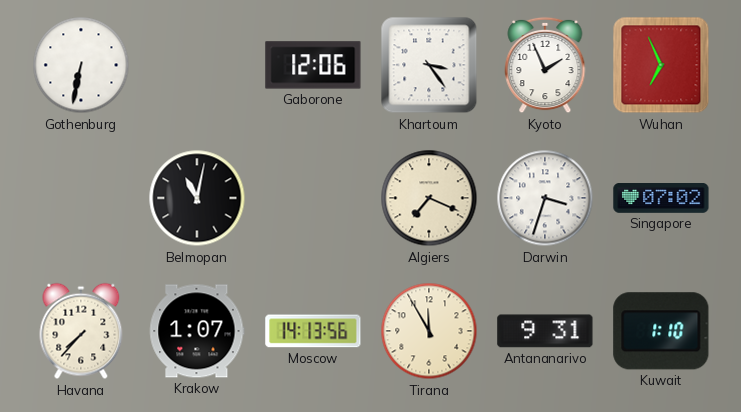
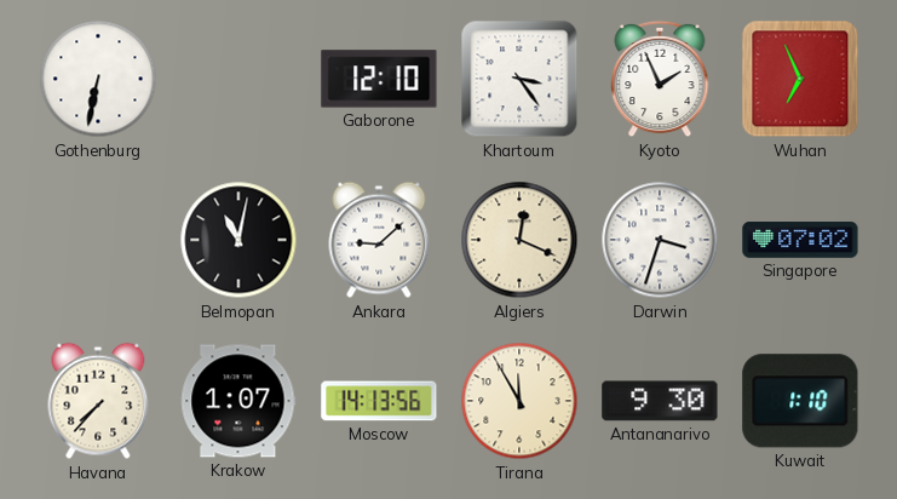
Gaborone: 12:06 -> 12:10 (379, 79)
Ankara: none -> 9:08 (379, 240)
Algiers: 7:19 -> 12:19 (519, 240)
Antananarivo: 9:31 -> 9:30 (660, 401)
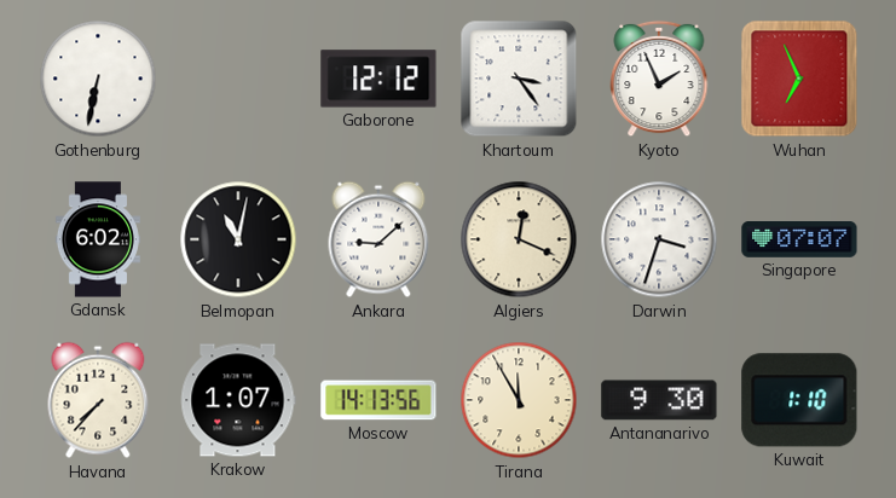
Gaborone: 12:10 -> 12:12 (378, 79)
Gdansk: none -> 6:02 (98, 239)
Singapore: 07:02 -> 07:07 (799, 241)
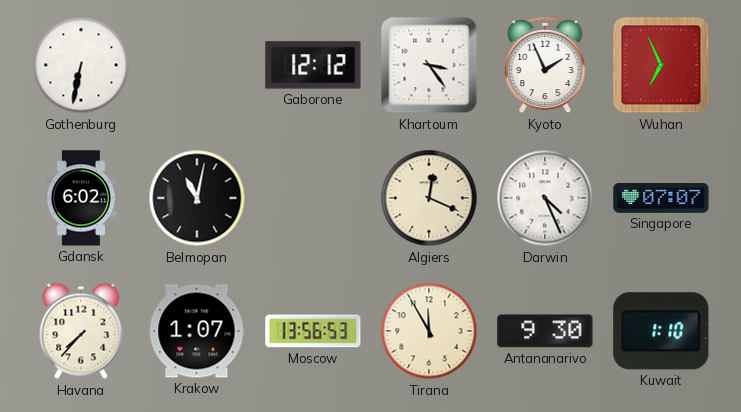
Ankara: 9:08 -> none (378, 239)
Darwin: 3:33 -> 4:26 (545, 198)
Moscow: 14:13 -> 13:56 (313, 331)
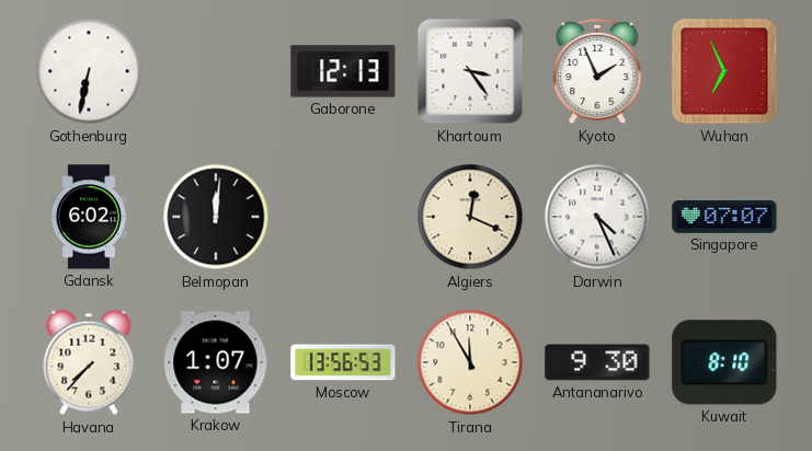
Gaborone: 12:12 -> 12:13 (343, 71)
Belmopan: 11:02 -> 12:01 (216, 217)
Kuwait: 1:10 -> 8:10 (724, 362)
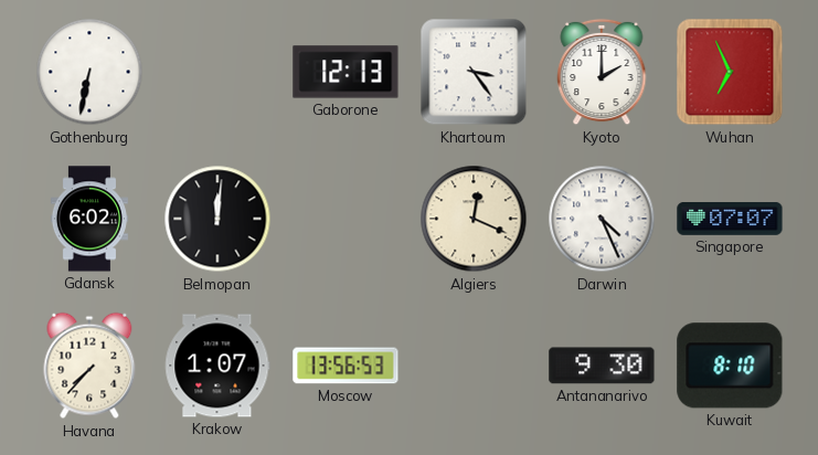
Kyoto: 1:56 -> 2:00 (602, 72)
Tirana: 11:55 -> none (470, 362)
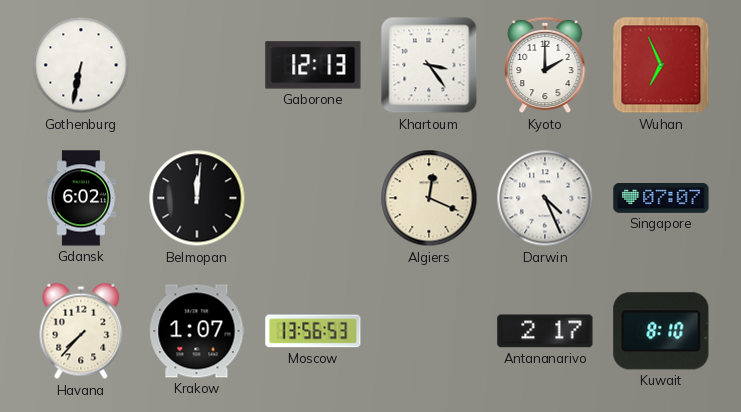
Antananarivo: 9:30 -> 2:17 (545, 331)
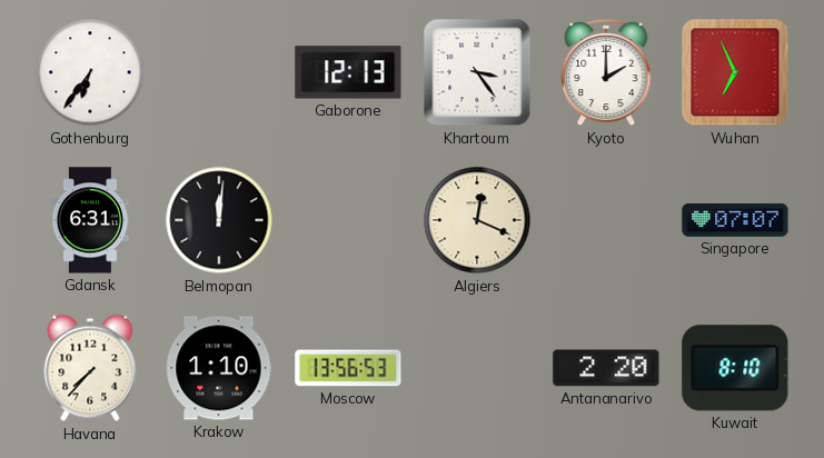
Gothenburg: 6:32 -> 6:36 (90, 72)
Gdansk: 6:02 -> 6:31 (90, 220)
Darwin: 4:26 -> none (545, 198)
Krakow: 1:07 -> 1:10 (219, 368)
Antananarivo: 2:17 -> 2:20 (606, 368)
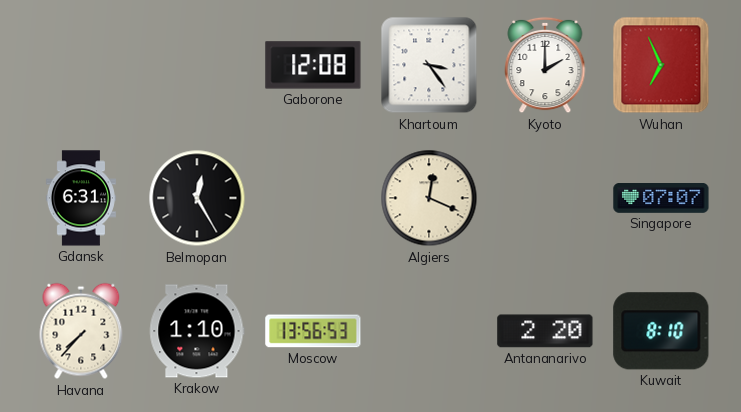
Gothenburg: 6:36 -> none (90, 72)
Gaborone: 12:13 -> 12:08 (313, 65)
Belmopan: 12:01 -> 12:25 (197, 198)
